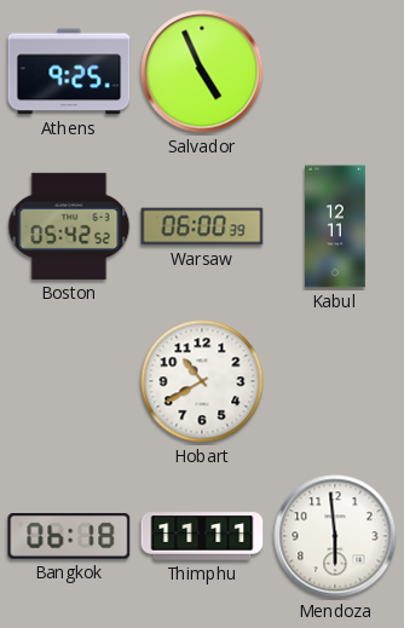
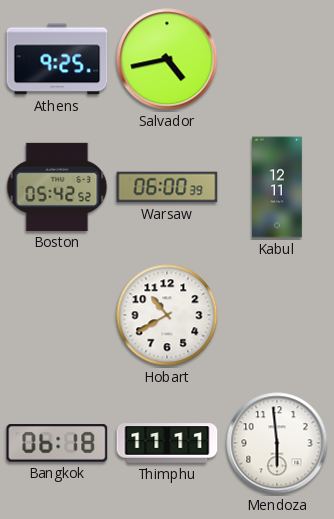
Salvador: 4:56 -> 4:43 (167, 59)
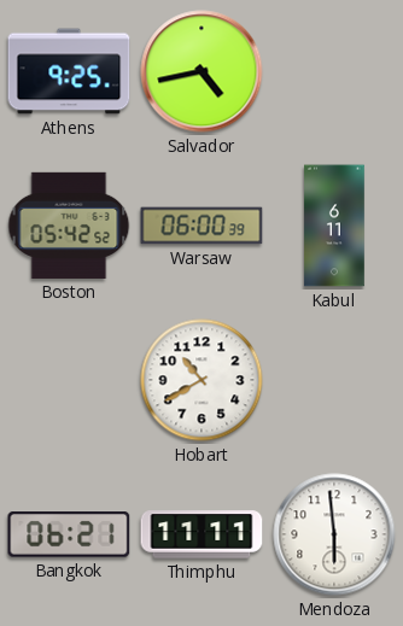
Kabul: 12:11 -> 6:11 (334, 226)
Bangkok: 06:18 -> 06:21 (69, 534)
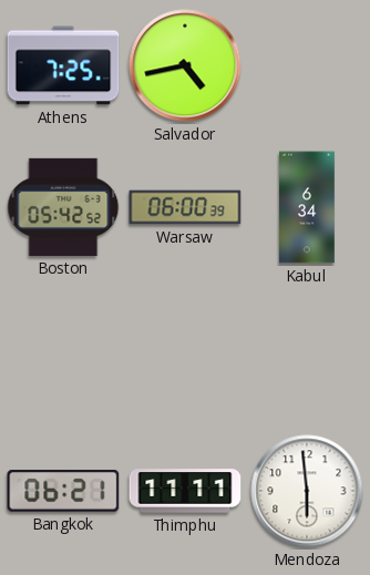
Athens: 9:25 -> 7:25 (63, 65)
Kabul: 6:11 -> 6:34 (307, 207)
Hobart: 10:40 -> none (201, 380)
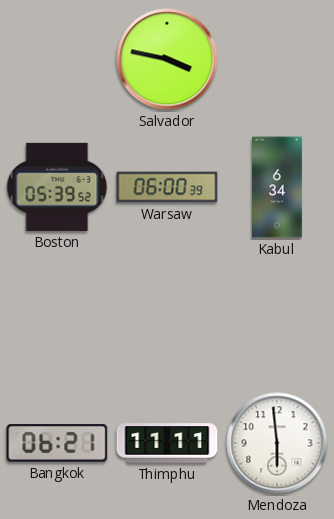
Athens: 7:25 -> none (63, 65)
Salvador: 4:43 -> 3:47 (167, 59)
Boston: 05:42 -> 05:39 (57, 187)
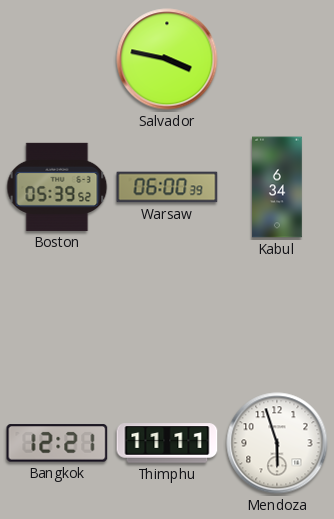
Bangkok: 06:21 -> 12:21 (57, 443)
Mendoza: 5:59 -> 5:57 (277, 443)
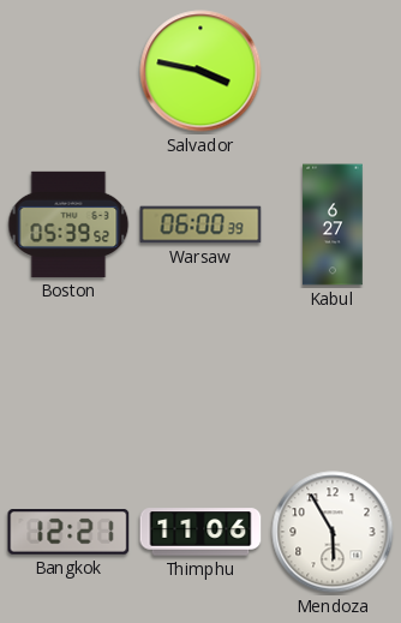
Kabul: 6:34 -> 6:27 (333, 224)
Thimphu: 11:11 -> 11:06 (200, 532)
Mendoza: 5:57 -> 5:55 (333, 532)
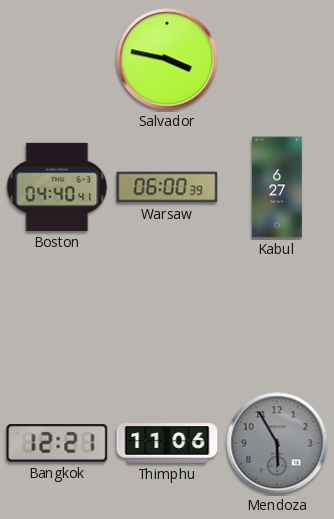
Boston: 05:39 -> 04:40 (57, 187)
Mendoza dial: white -> grey (277, 443)
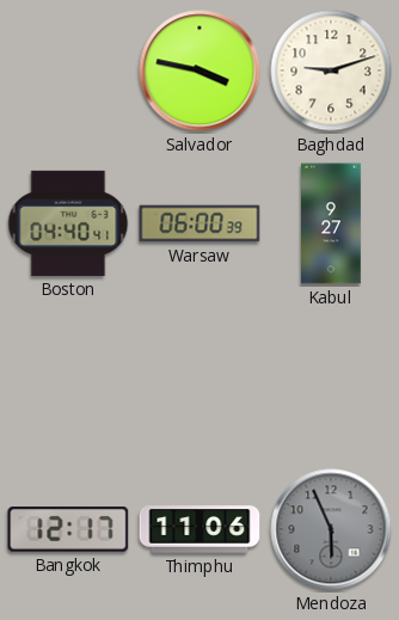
Baghdad: none -> 9:12 (331, 70)
Kabul: 6:27 -> 9:27 (331, 223)
Bangkok: 12:21 -> 12:17 (68, 529)
Mendoza: 5:55 -> 5:56 (331, 529)
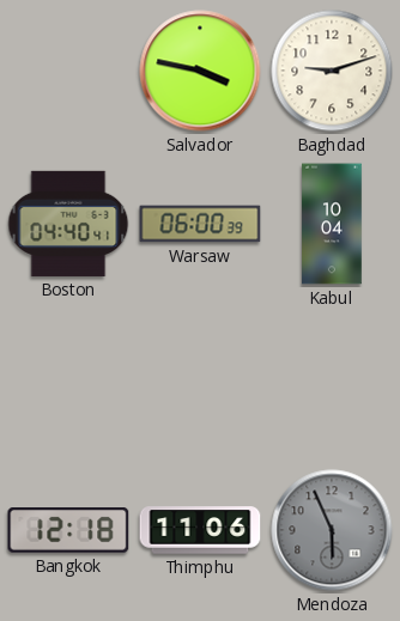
Kabul: 9:27 -> 10:04 (332, 224)
Bangkok: 12:17 -> 12:18 (68, 530)
